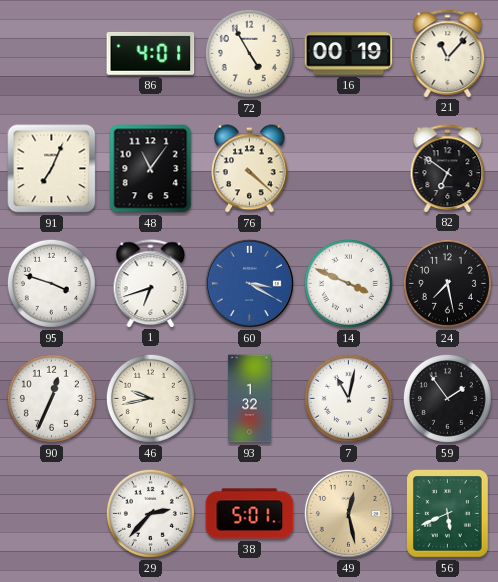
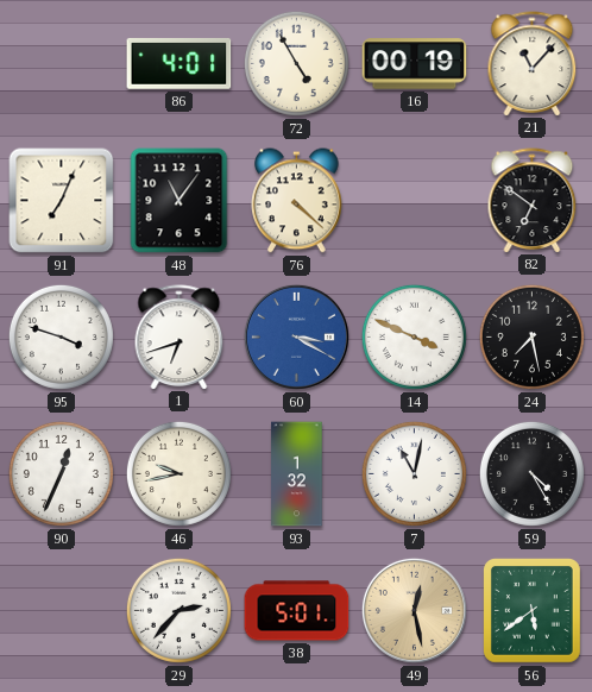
59: 1:54 -> 4:25 (531, 473)
56: 5:41 -> 5:39 (533, 611)
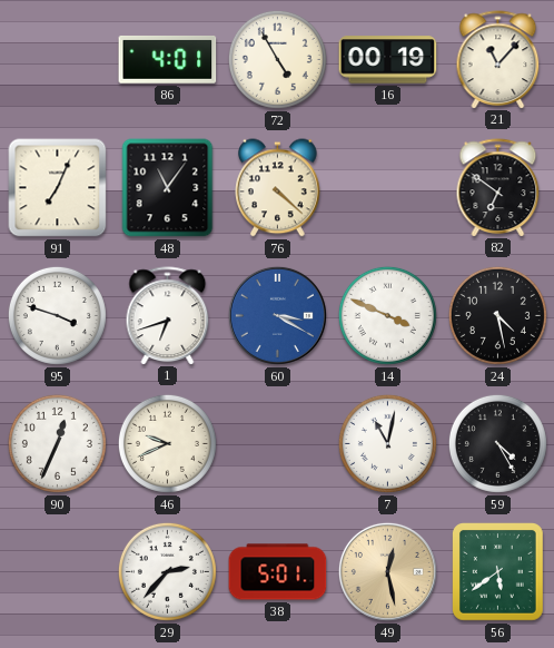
24: 7:28 -> 4:28 (497, 315)
46: 9:43 -> 9:41 (167, 443)
93: 1:32 -> none (297, 474)
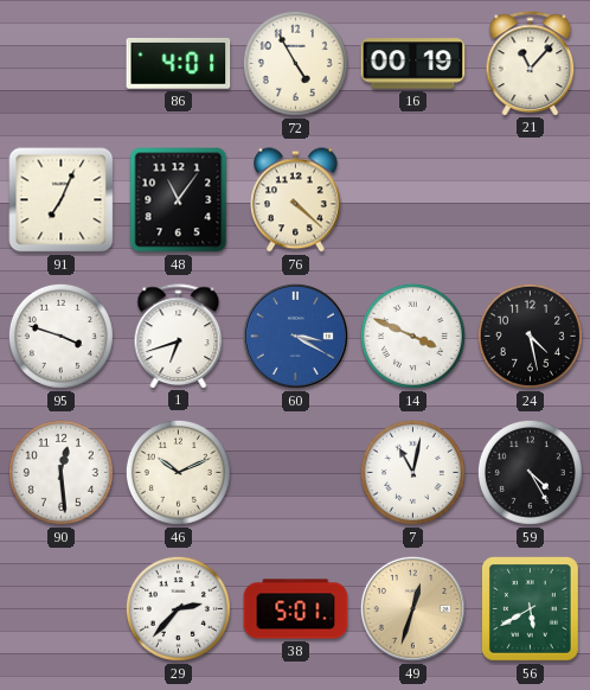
82: 6:51 -> none (498, 187)
90: 12:34 -> 12:29 (60, 472)
46: 9:41 -> 10:11 (178, 472)
49: 12:28 -> 12:33 (412, 608)
56: 5:39 -> 5:40 (531, 609)
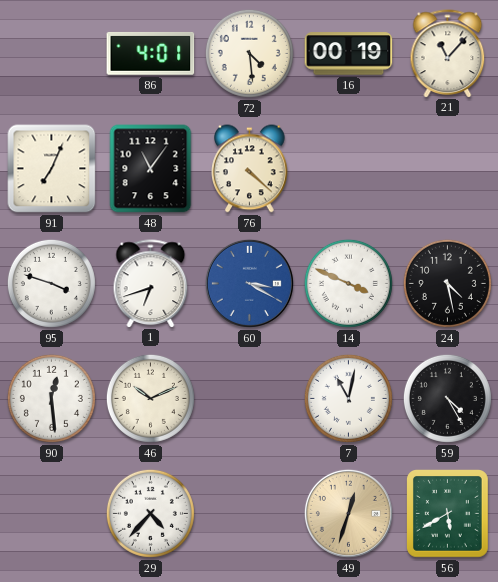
72: 4:55 -> 4:29 (249, 53)
29: 2:37 -> 4:37 (150, 513)
38: 5:01 -> none (296, 609)
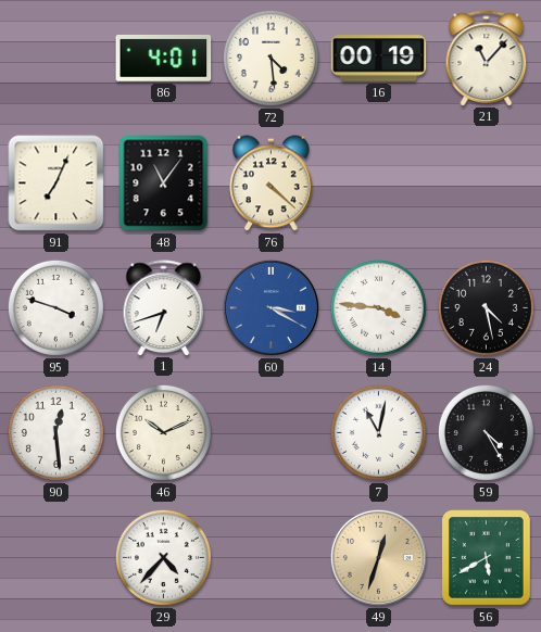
14: 3:49 -> 3:46 (378, 307)
